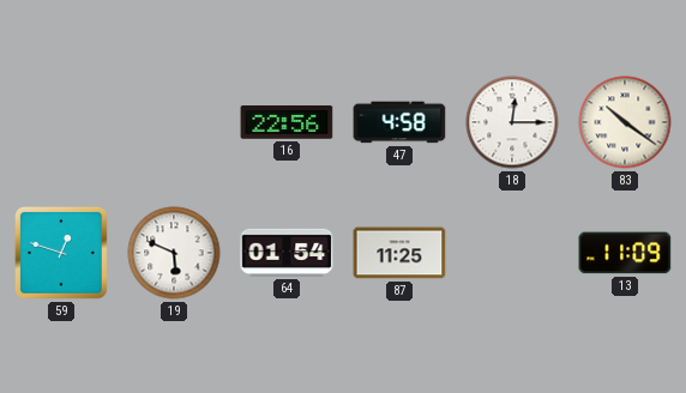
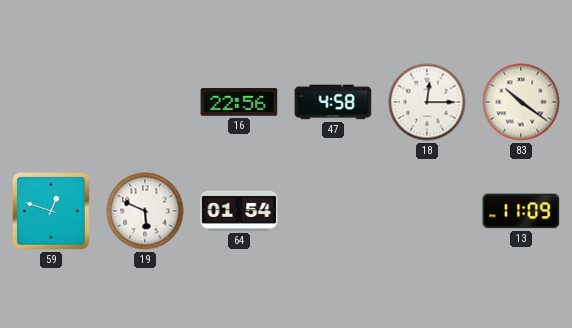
87: 11:25 -> none (399, 253)
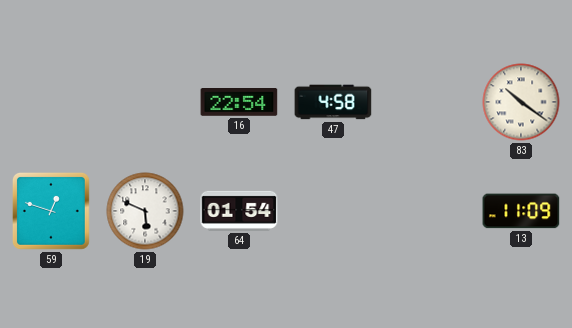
16: 22:56 -> 22:54 (239, 103)
18: 12:15 -> none (427, 102)
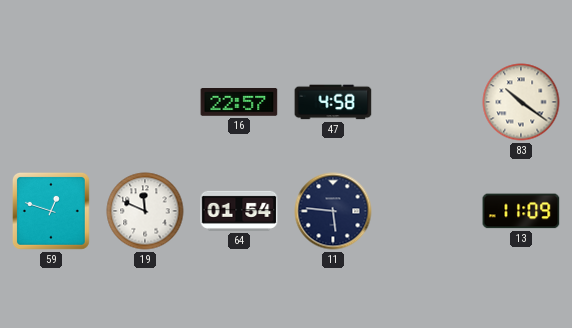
16: 22:54 -> 22:57 (239, 103)
19: 5:49 -> 11:49 (145, 211)
11: none -> 5:46 (333, 211)
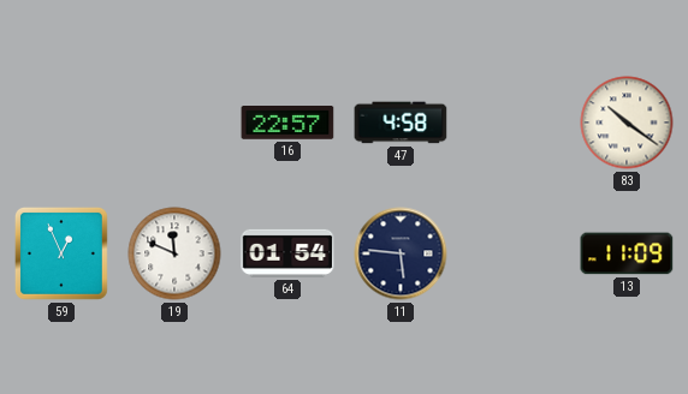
59: 12:48 -> 12:56 (61, 253)
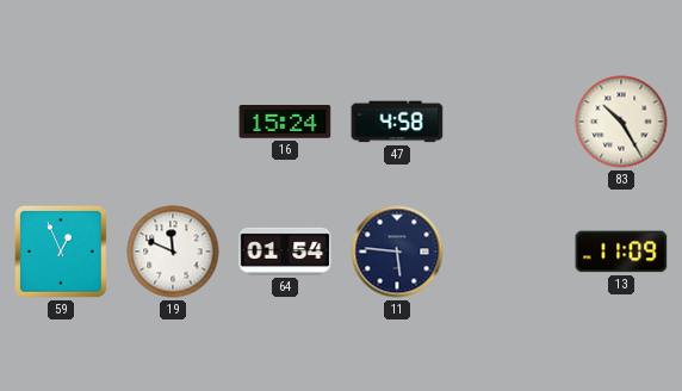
16: 22:57 -> 15:24 (285, 123)
83: 10:21 -> 10:25 (621, 122)
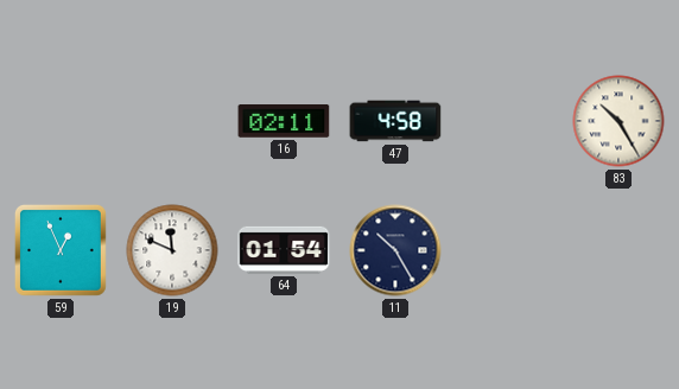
16: 15:24 -> 02:11 (284, 122)
11: 5:46 -> 10:25 (395, 250)
13: 11:09 -> none (621, 252)
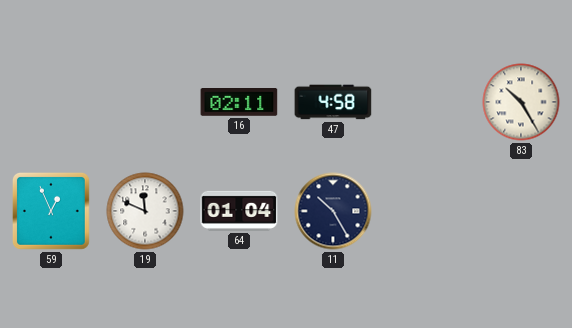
64: 01:54 -> 01:04 (239, 211)
